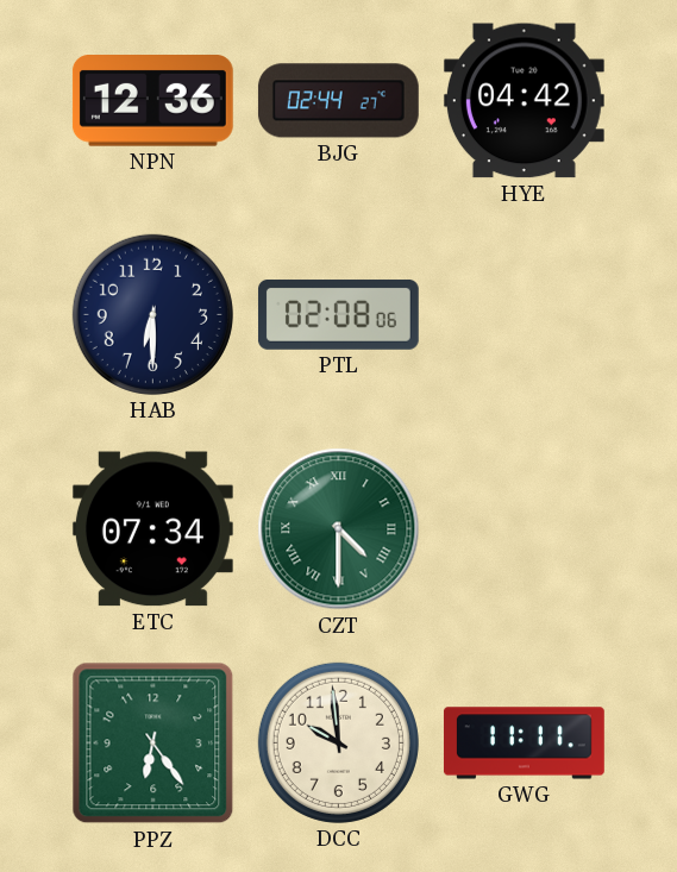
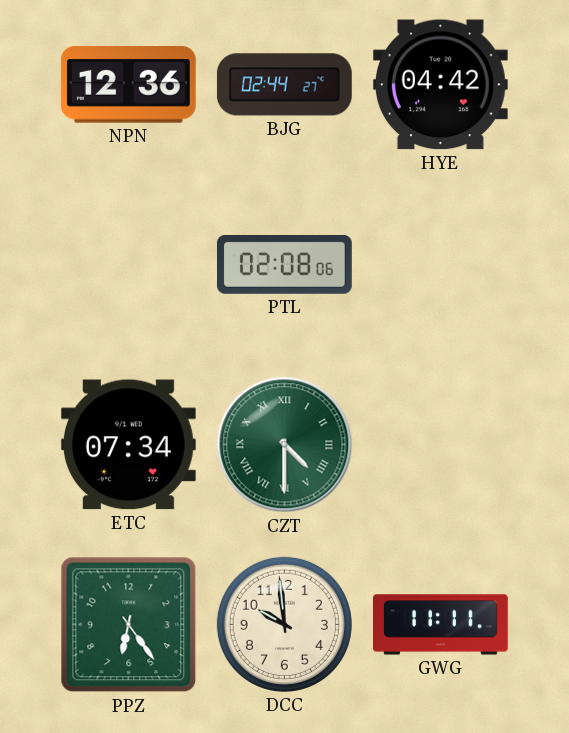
HAB: 6:30 -> none (152, 314)
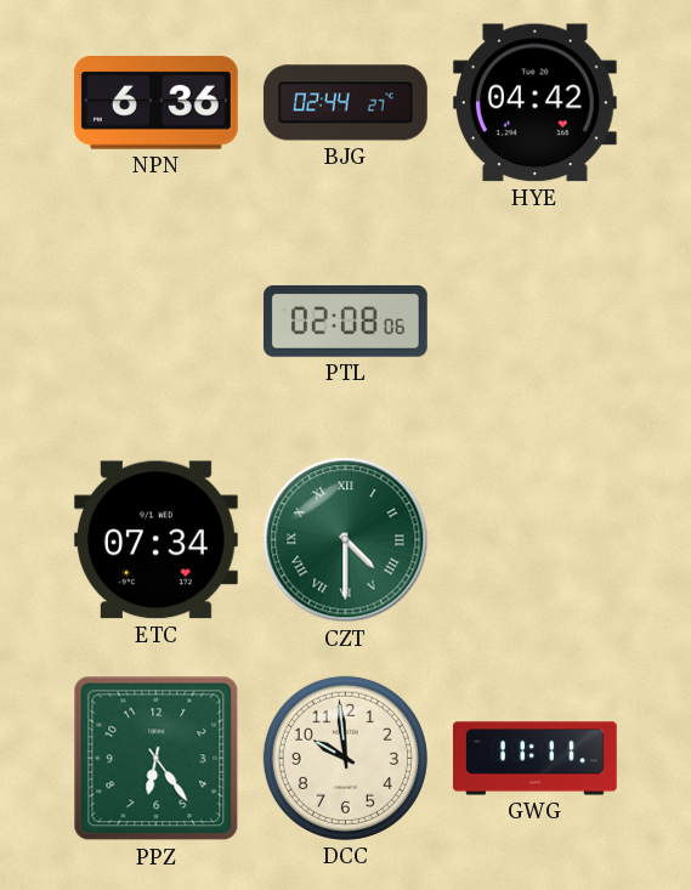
NPN: 12:36 -> 6:36 (155, 103)
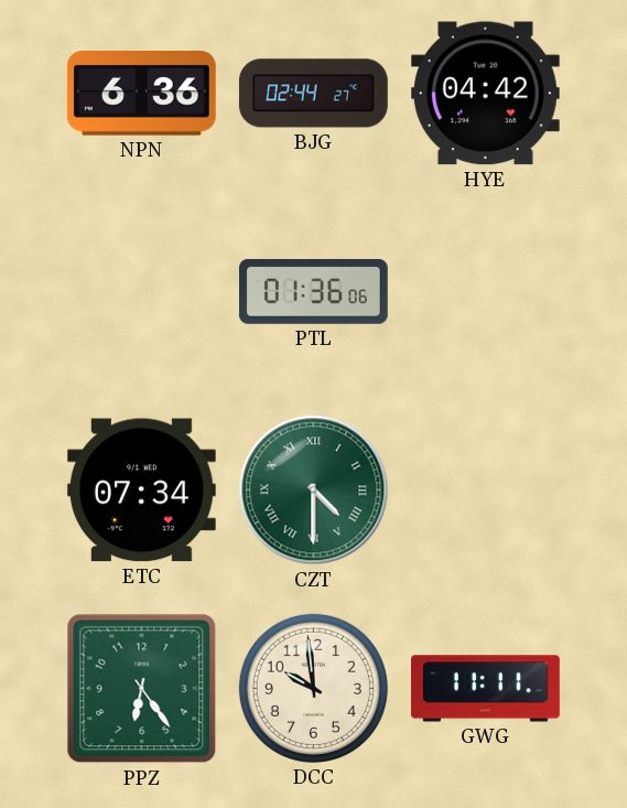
PTL: 02:08 -> 01:36 (313, 291)
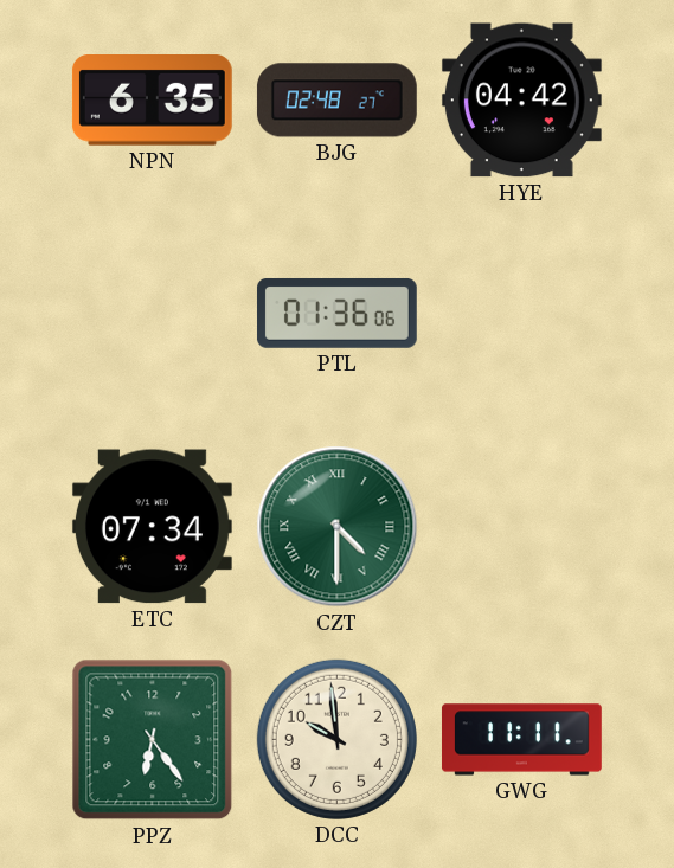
NPN: 6:36 -> 6:35 (152, 101)
BJG: 02:44 -> 02:48 (336, 101)
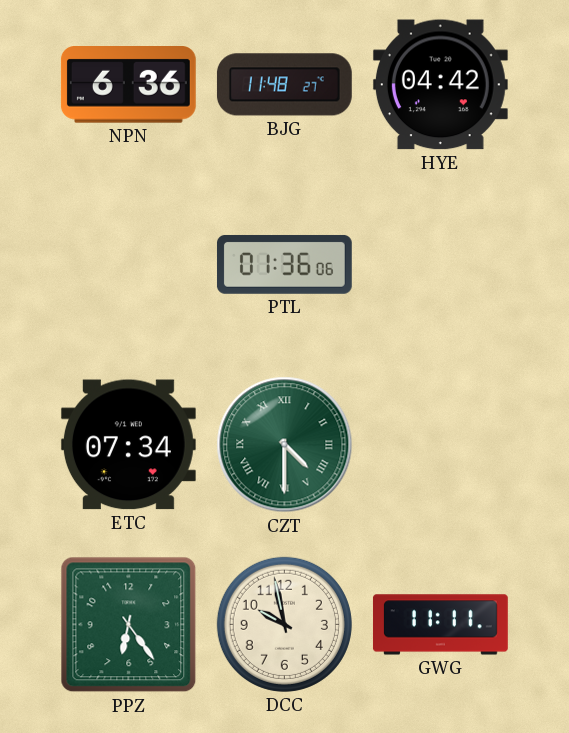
NPN: 6:35 -> 6:36 (128, 85)
BJG: 02:48 -> 11:48 (284, 85)
DCC: 9:59 -> 9:58 (284, 624)
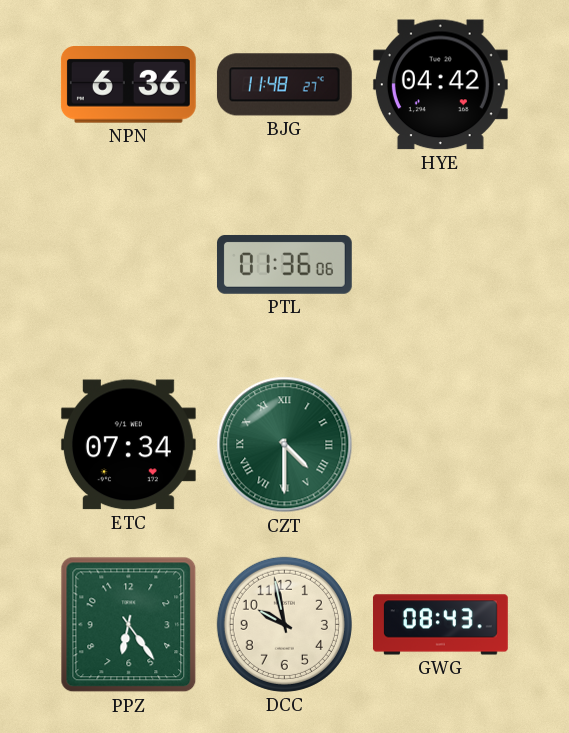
GWG: 11:11 -> 08:43 (441, 625)
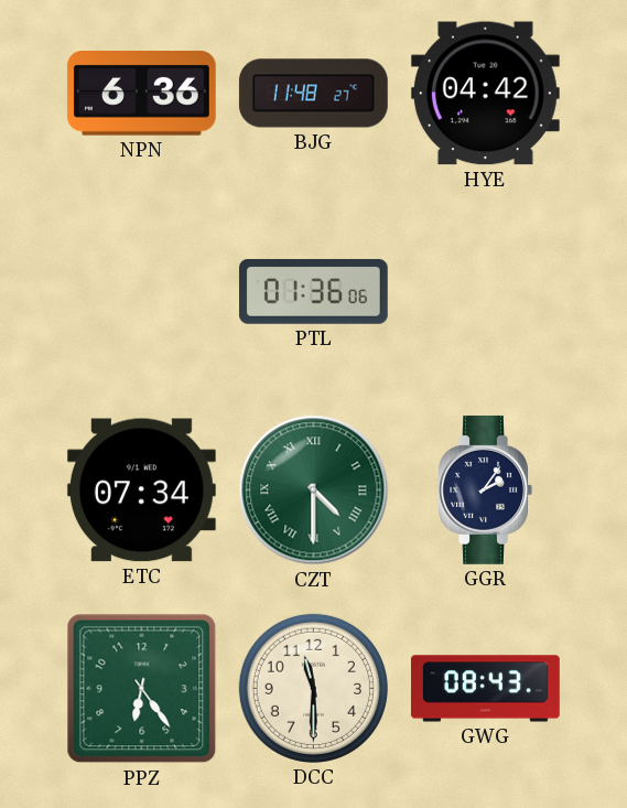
GGR: none -> 2:06 (485, 489)
DCC: 9:58 -> 11:30 (313, 688)
